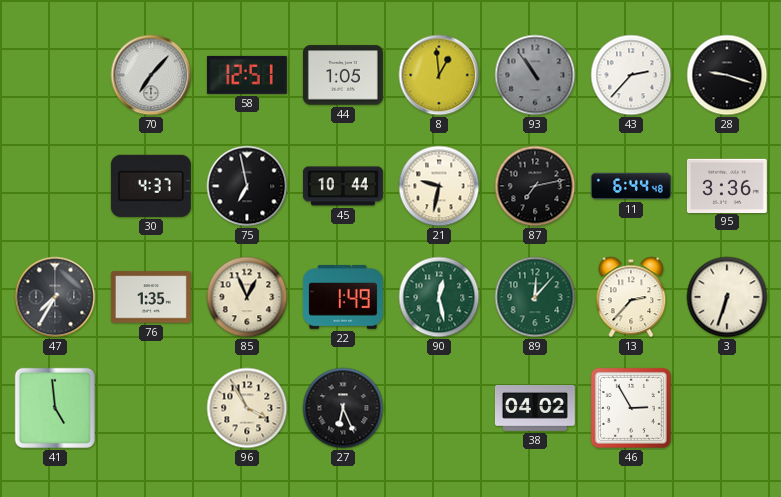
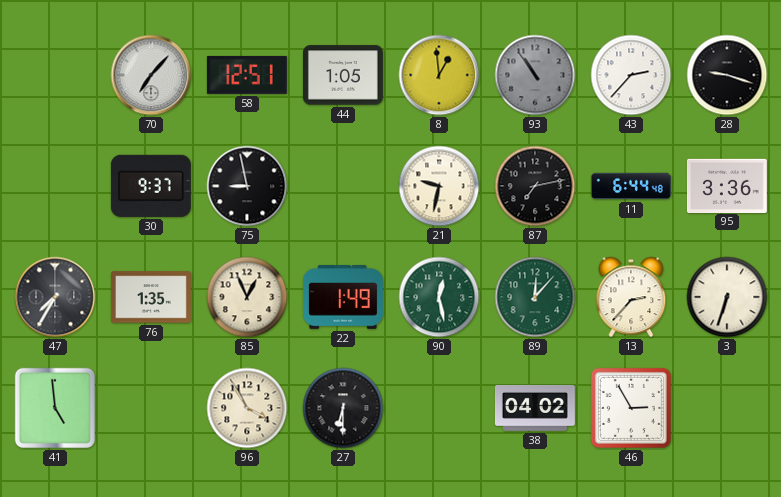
30: 4:37 -> 9:37 (151, 186)
75: 6:58 -> 8:58 (247, 186)
45: 10:44 -> none (343, 186)
27: 6:26 -> 6:30 (343, 408)
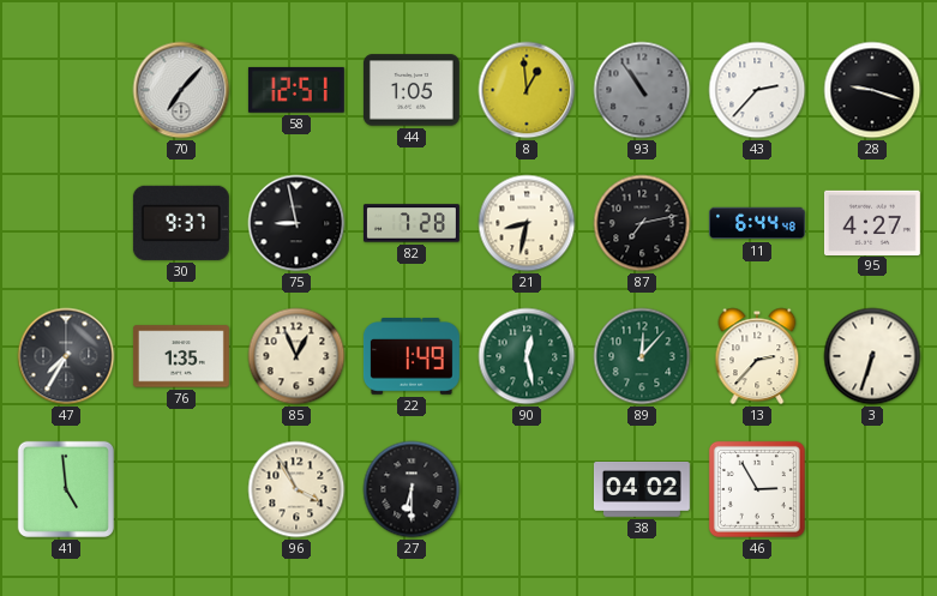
82: none -> 7:28 (412, 223)
21: 9:32 -> 8:32 (527, 223)
95: 3:36 -> 4:27 (872, 222)
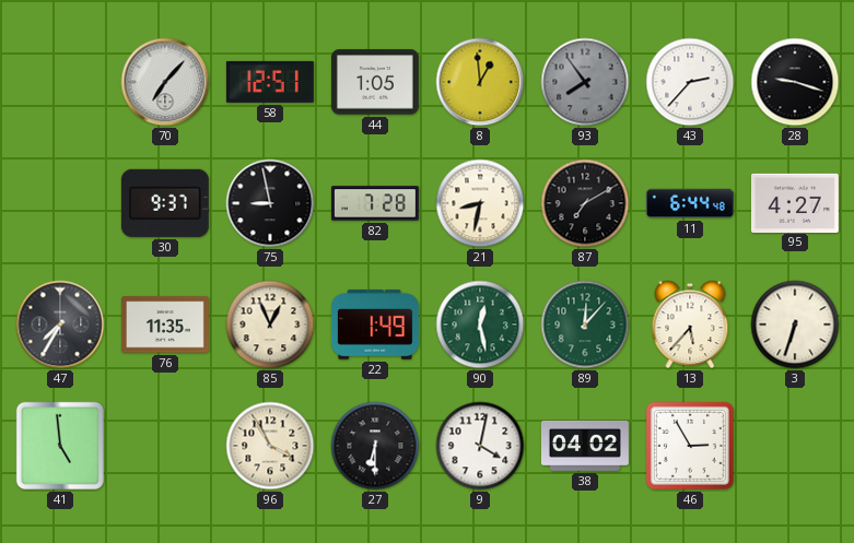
93: 10:54 -> 7:54 (585, 82)
87: 7:13 -> 7:10 (585, 203)
76: 1:35 -> 11:35 (165, 324)
13: 2:37 -> 5:37 (690, 324)
9: none -> 4:02 (480, 446)
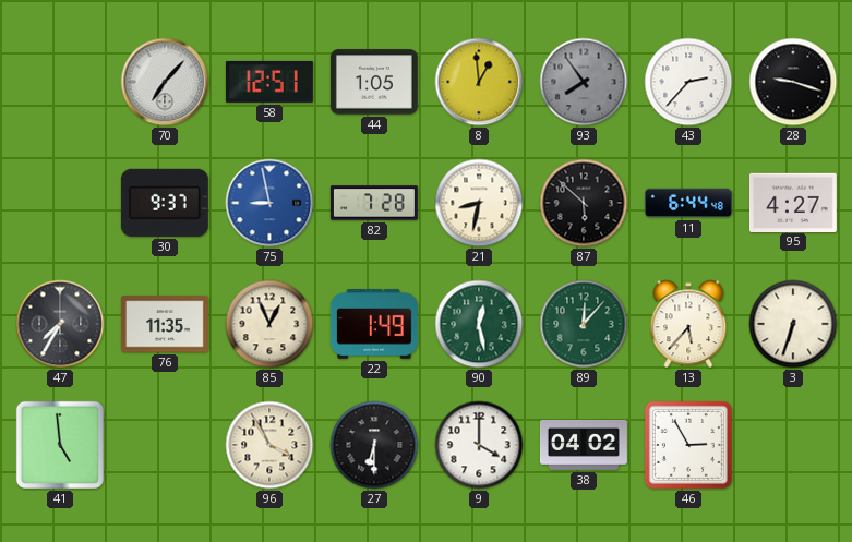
75 dial: black -> blue (269, 203)
87: 7:10 -> 5:52 (584, 203)
9: 4:02 -> 4:00 (479, 445)
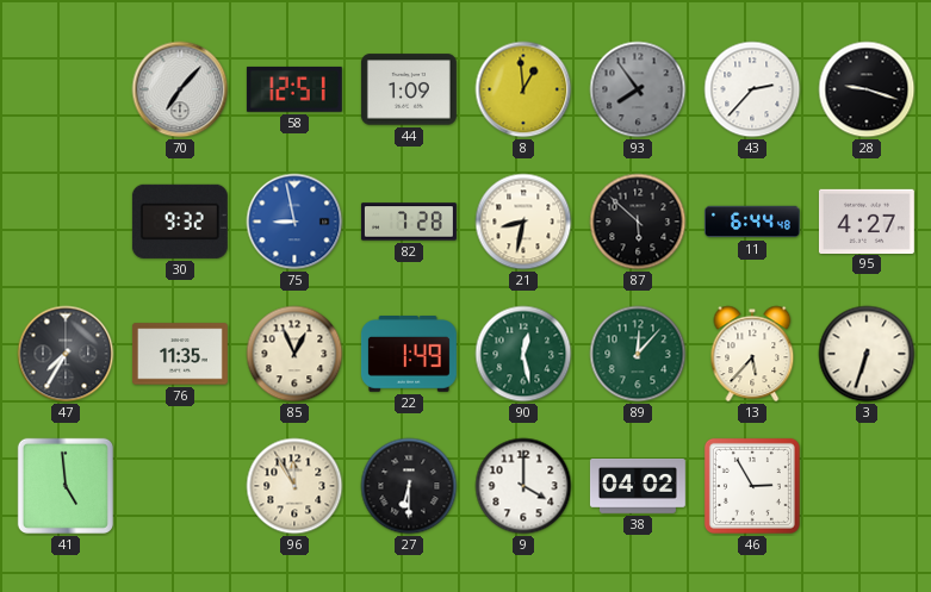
44: 1:05 -> 1:09 (409, 89)
30: 9:37 -> 9:32 (180, 222)
96: 3:55 -> 11:55 (294, 486)
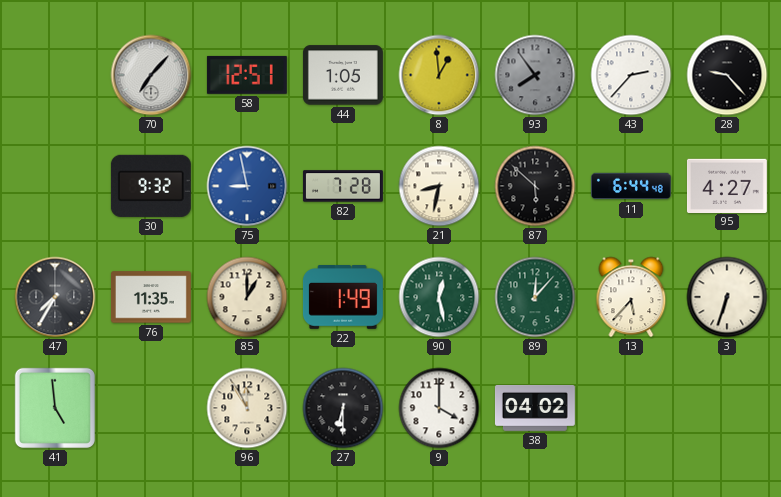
44: 1:09 -> 1:05 (343, 75)
28: 9:18 -> 9:23 (727, 75)
85: 12:56 -> 1:00 (247, 297)
46: 2:55 -> none (752, 486)
